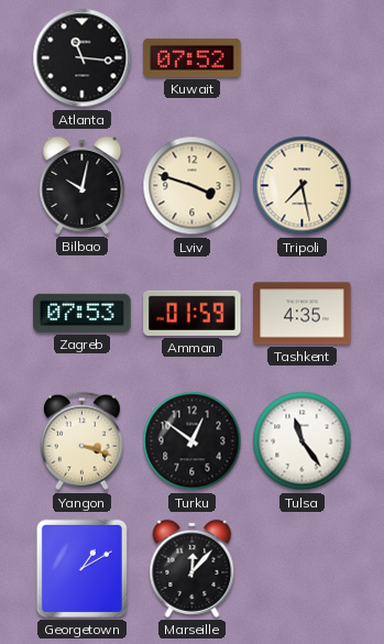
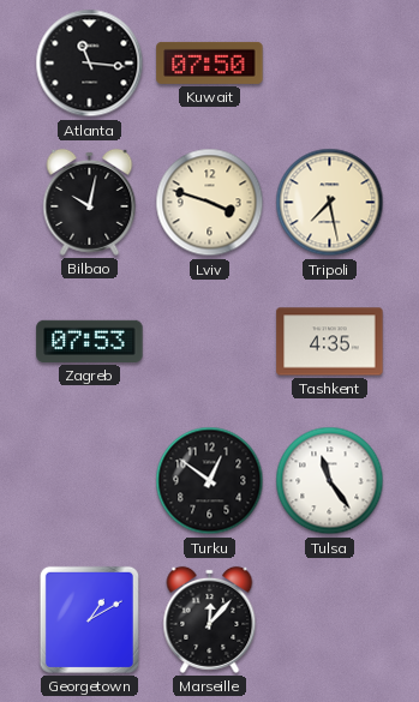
Kuwait: 07:52 -> 07:50 (210, 62)
Amman: 01:59 -> none (193, 313)
Yangon: 3:18 -> none (81, 441)
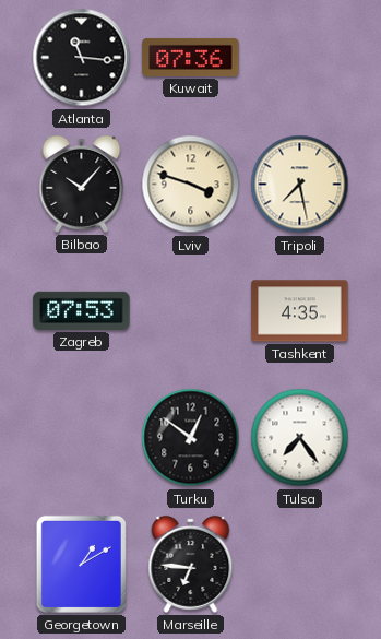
Kuwait: 07:50 -> 07:36 (191, 57)
Bilbao: 10:02 -> 10:07 (82, 184)
Tulsa: 11:24 -> 7:24 (300, 438)
Marseille: 12:07 -> 6:46 (191, 564)
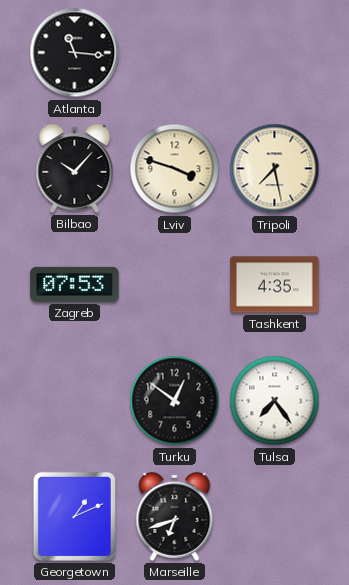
Kuwait: 07:36 -> none (191, 57)
Georgetown: 1:10 -> 1:11 (74, 516)
Marseille: 6:46 -> 6:42 (175, 516)
